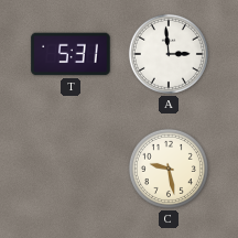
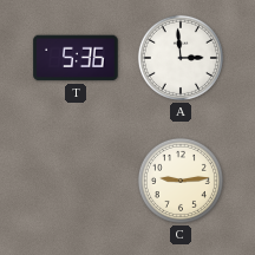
T: 5:31 -> 5:36 (76, 58)
C: 9:28 -> 9:14 (181, 181)
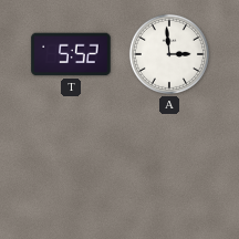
T: 5:36 -> 5:52 (71, 54)
C: 9:14 -> none (181, 181)
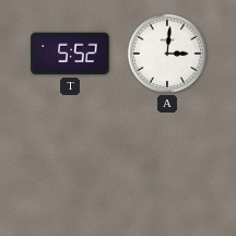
A: 2:59 -> 3:01 (167, 54)
